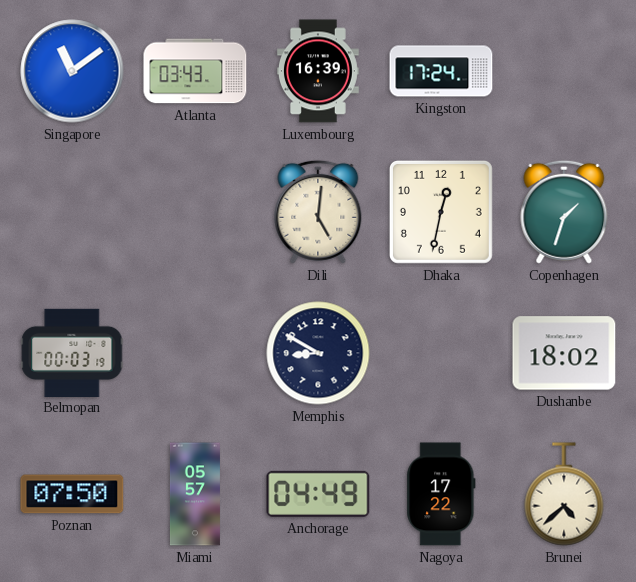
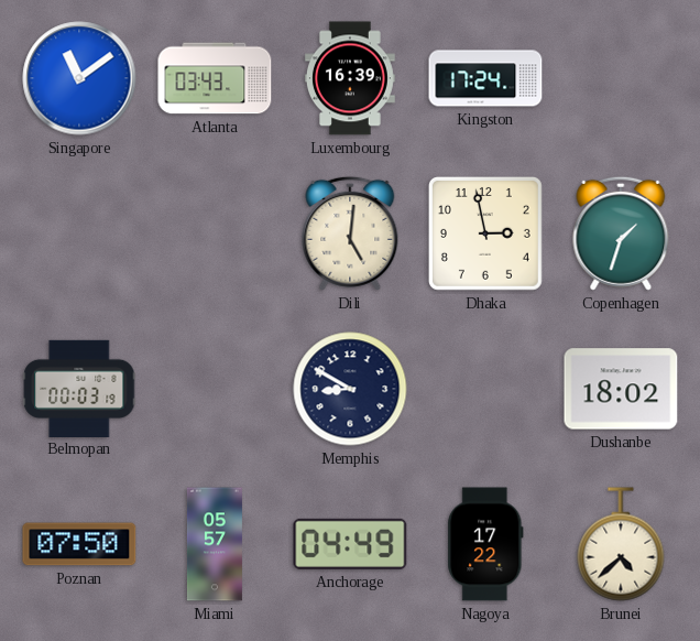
Dhaka: 12:32 -> 2:58 (485, 233)
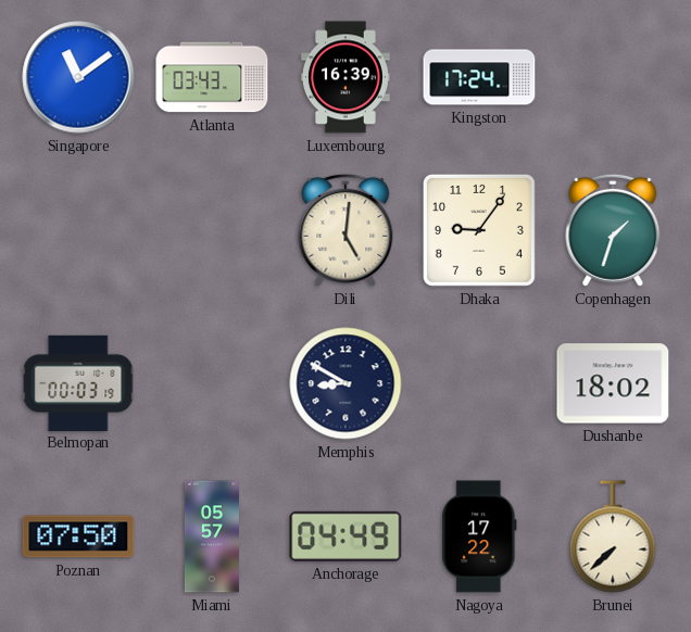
Dhaka: 2:58 -> 9:06 (479, 230)
Brunei: 4:38 -> 7:38 (613, 536)
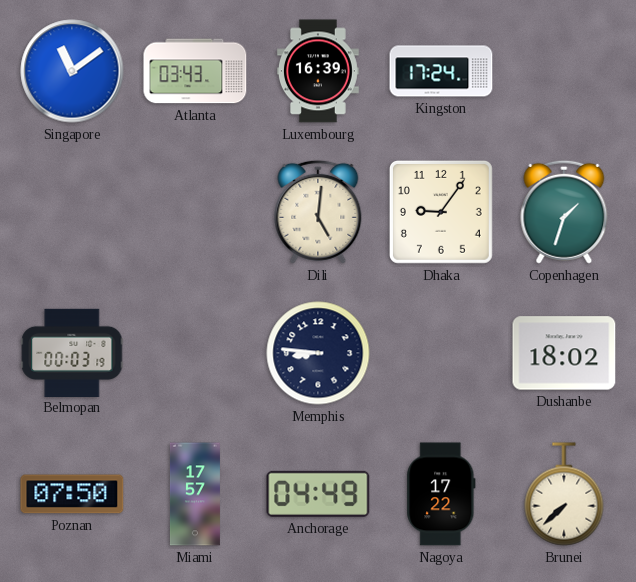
Memphis: 8:50 -> 8:46 (318, 353)
Miami: 05:57 -> 17:57 (195, 494)
